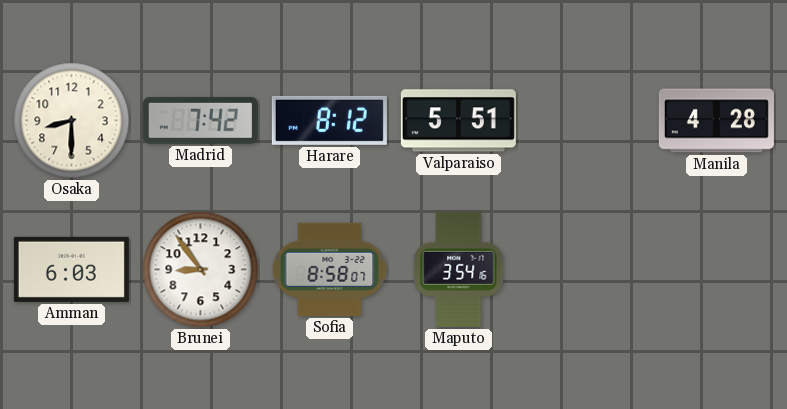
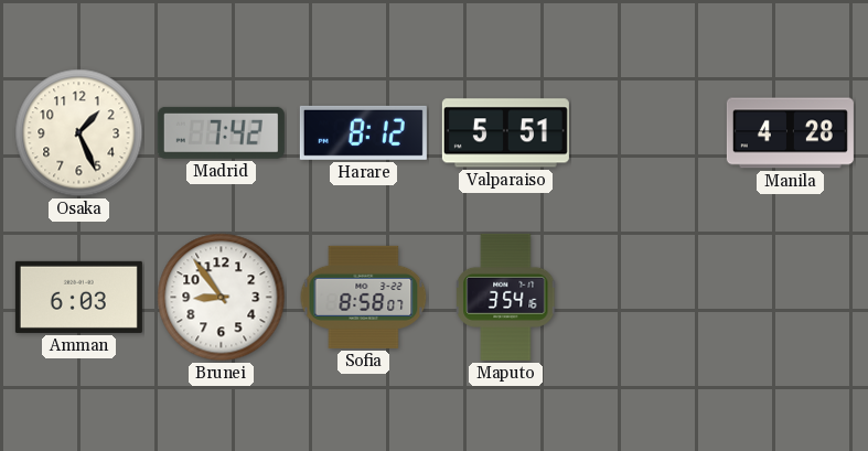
Osaka: 8:30 -> 1:26 (79, 133)
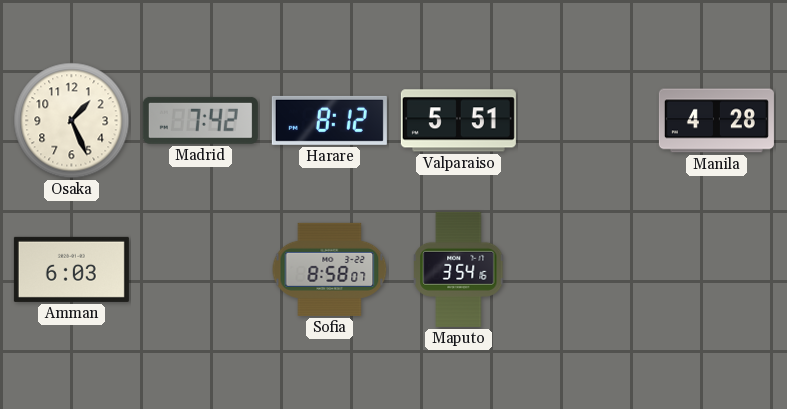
Brunei: 8:54 -> none (222, 298)
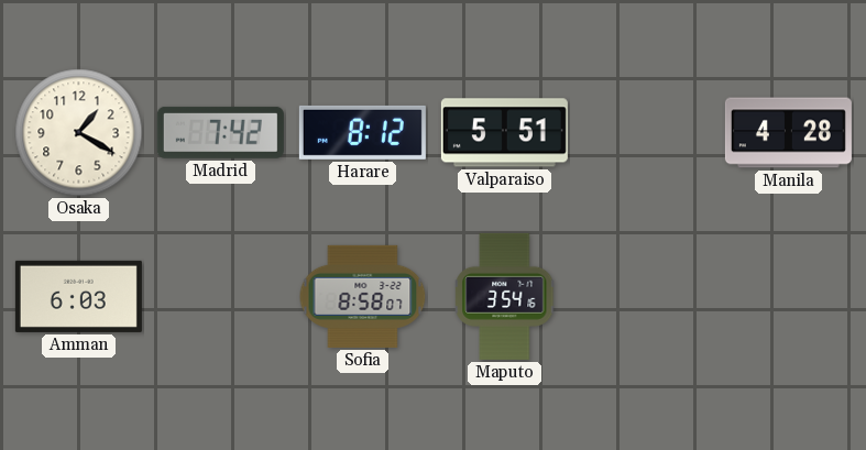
Osaka: 1:26 -> 1:20 (79, 133)
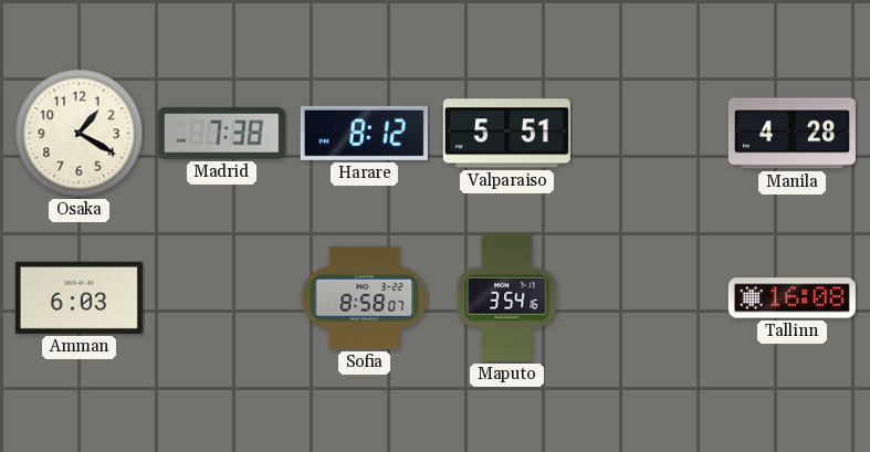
Madrid: 7:42 -> 7:38 (221, 133)
Tallinn: none -> 16:08 (792, 298)
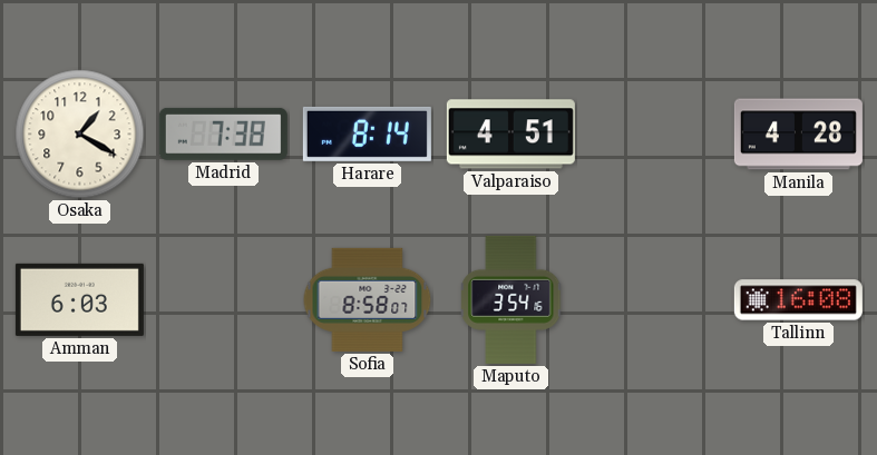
Harare: 8:12 -> 8:14 (367, 133)
Valparaiso: 5:51 -> 4:51 (510, 135)
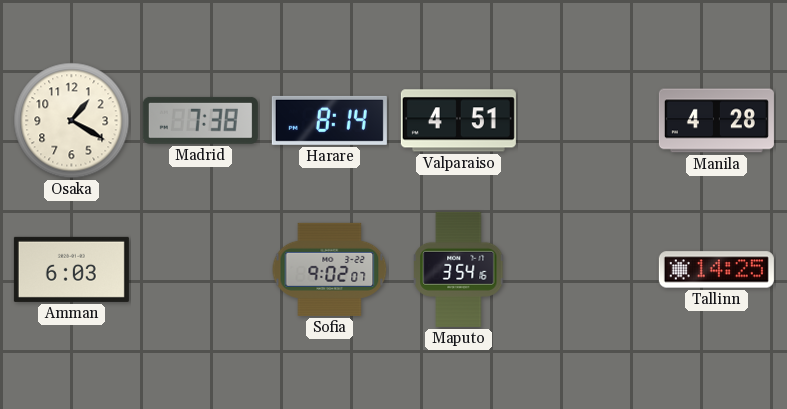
Sofia: 8:58 -> 9:02 (330, 269)
Tallinn: 16:08 -> 14:25 (716, 270)
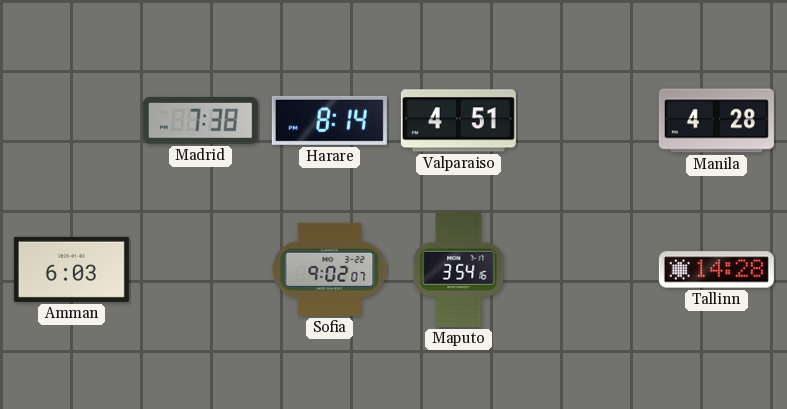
Osaka: 1:20 -> none (72, 121)
Tallinn: 14:25 -> 14:28 (716, 270)
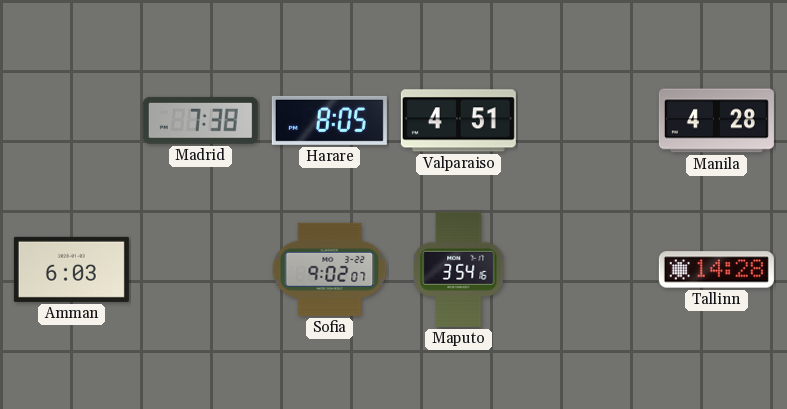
Harare: 8:14 -> 8:05 (329, 120)
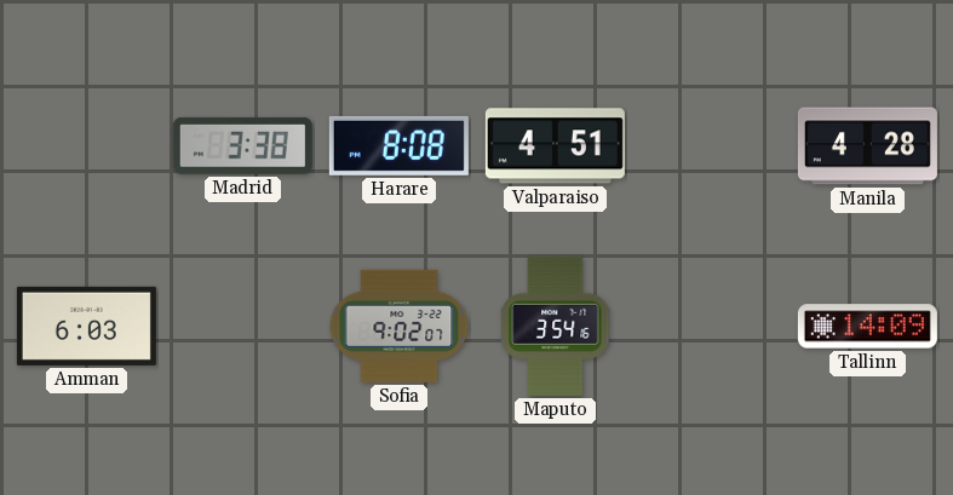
Madrid: 7:38 -> 3:38 (242, 145)
Harare: 8:05 -> 8:08 (398, 145)
Tallinn: 14:28 -> 14:09 (867, 327)
